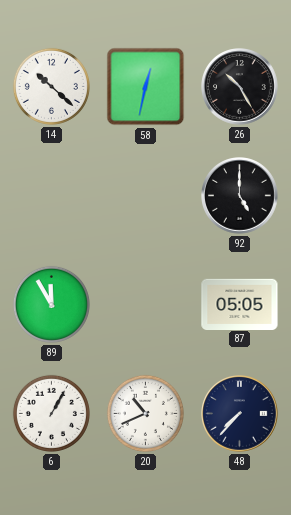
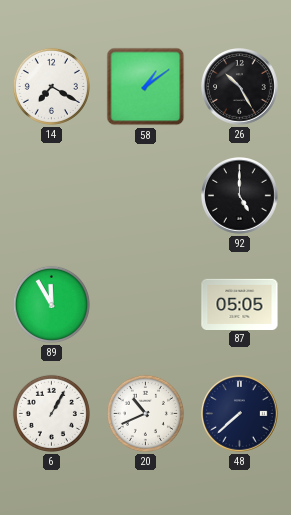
14: 10:22 -> 7:20 (51, 86)
58: 12:32 -> 1:09 (146, 87)
48: 7:37 -> 7:38 (240, 414)
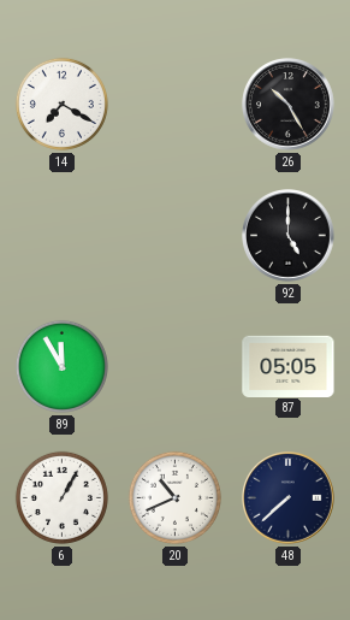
58: 1:09 -> none (146, 87)
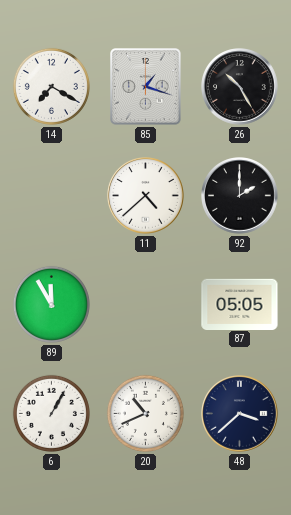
85: none -> 1:18 (146, 87)
11: none -> 4:38 (146, 196)
92: 5:00 -> 2:00 (240, 196)
48: 7:38 -> 3:38 (240, 414)
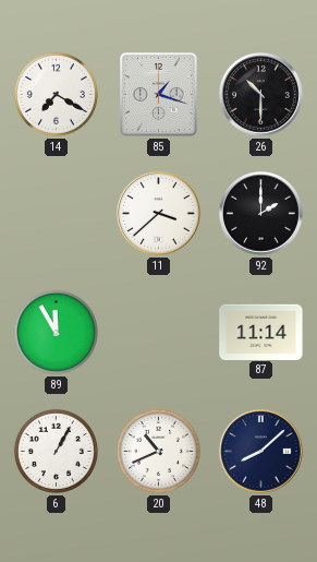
26: 10:25 -> 10:30 (261, 95)
11: 4:38 -> 3:38 (159, 214)
87: 05:05 -> 11:14 (261, 332)
48: 3:38 -> 8:08 (261, 452)
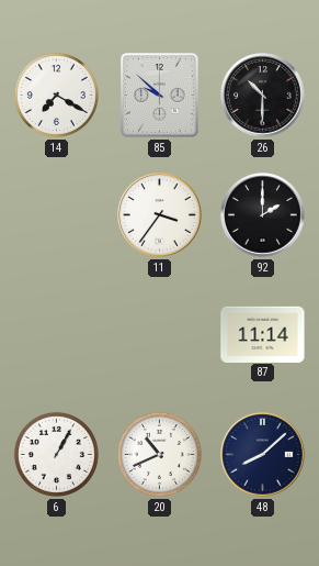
85: 1:18 -> 9:52 (160, 96)
11: 3:38 -> 3:36 (160, 215)
89: 11:55 -> none (56, 332)
